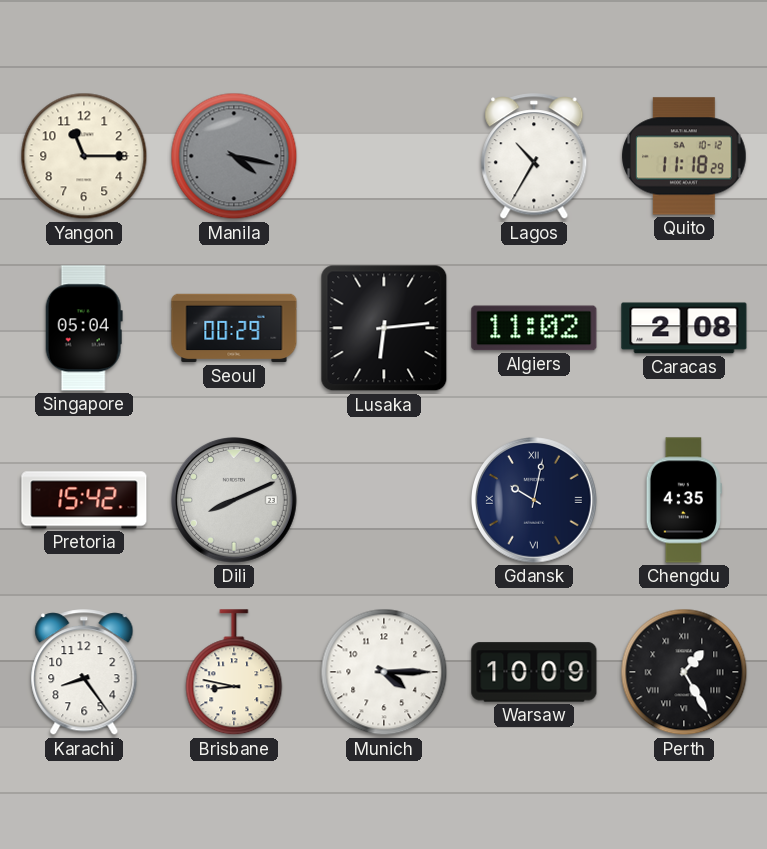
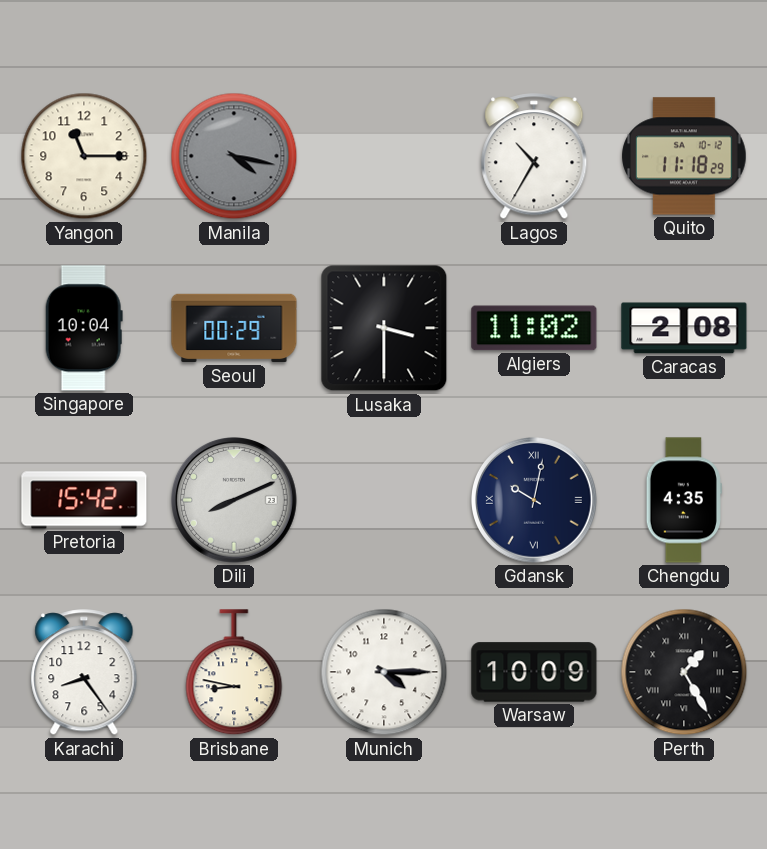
Singapore: 05:04 -> 10:04 (84, 328)
Lusaka: 6:14 -> 3:30 (384, 328)
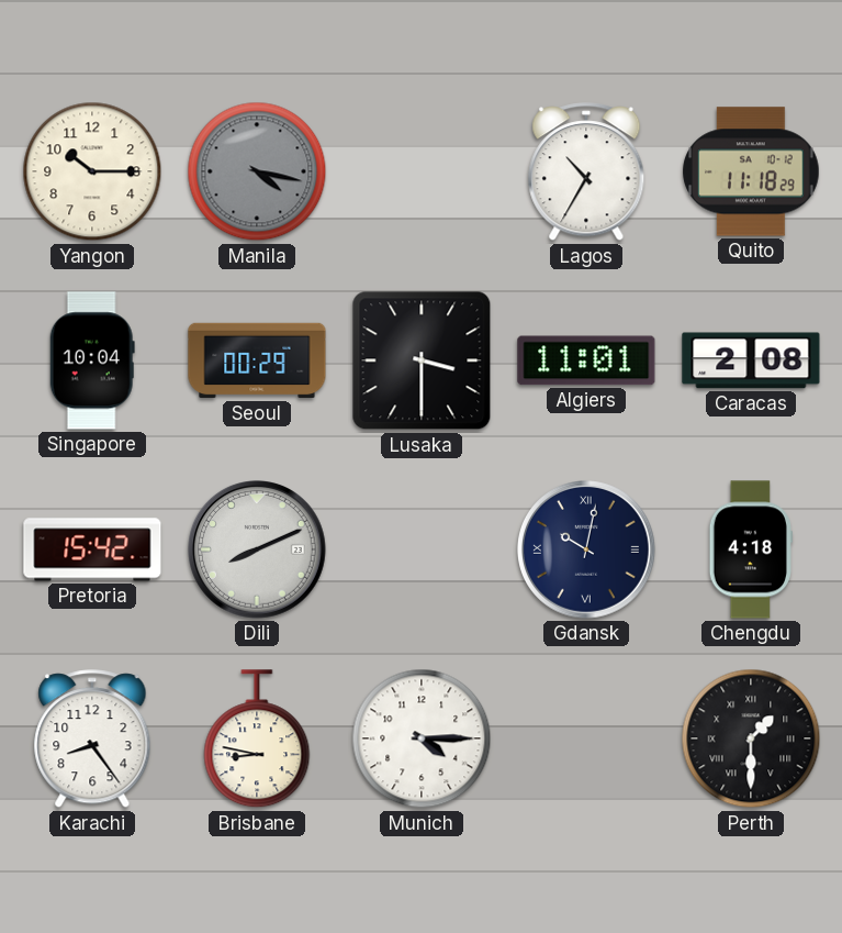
Yangon: 11:15 -> 10:15 (92, 171)
Algiers: 11:02 -> 11:01 (586, 360)
Chengdu: 4:35 -> 4:18 (751, 549)
Warsaw: 10:09 -> none (534, 672)
Perth: 1:25 -> 1:30 (751, 738)
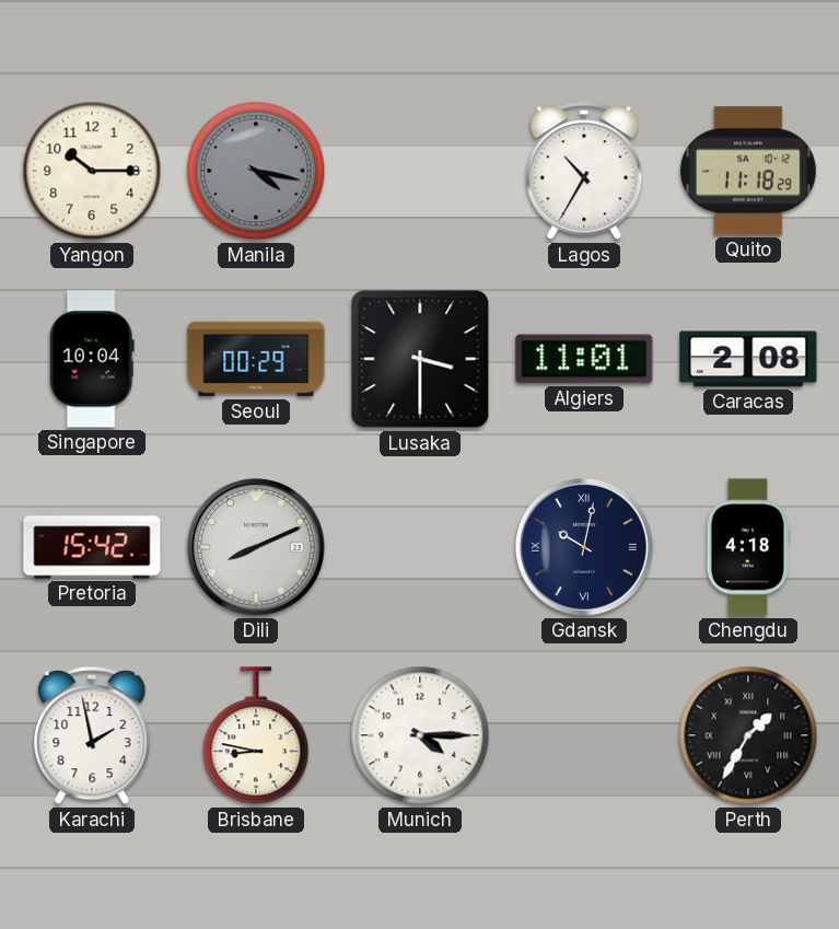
Karachi: 8:24 -> 1:58 (92, 736)
Perth: 1:30 -> 1:35 (748, 735)
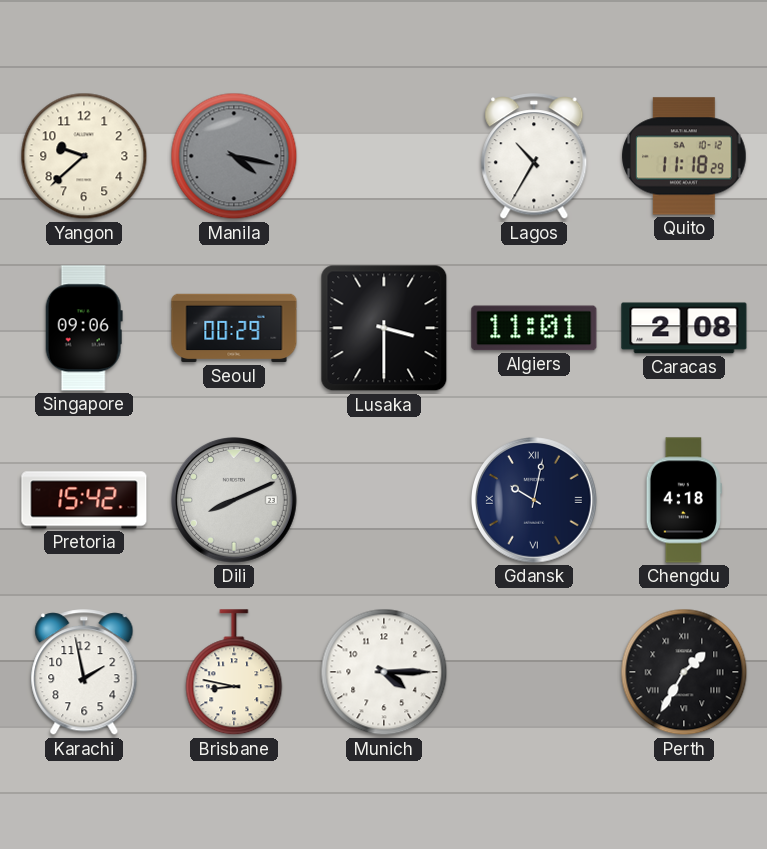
Yangon: 10:15 -> 9:38 (84, 156)
Singapore: 10:04 -> 09:06 (84, 328)
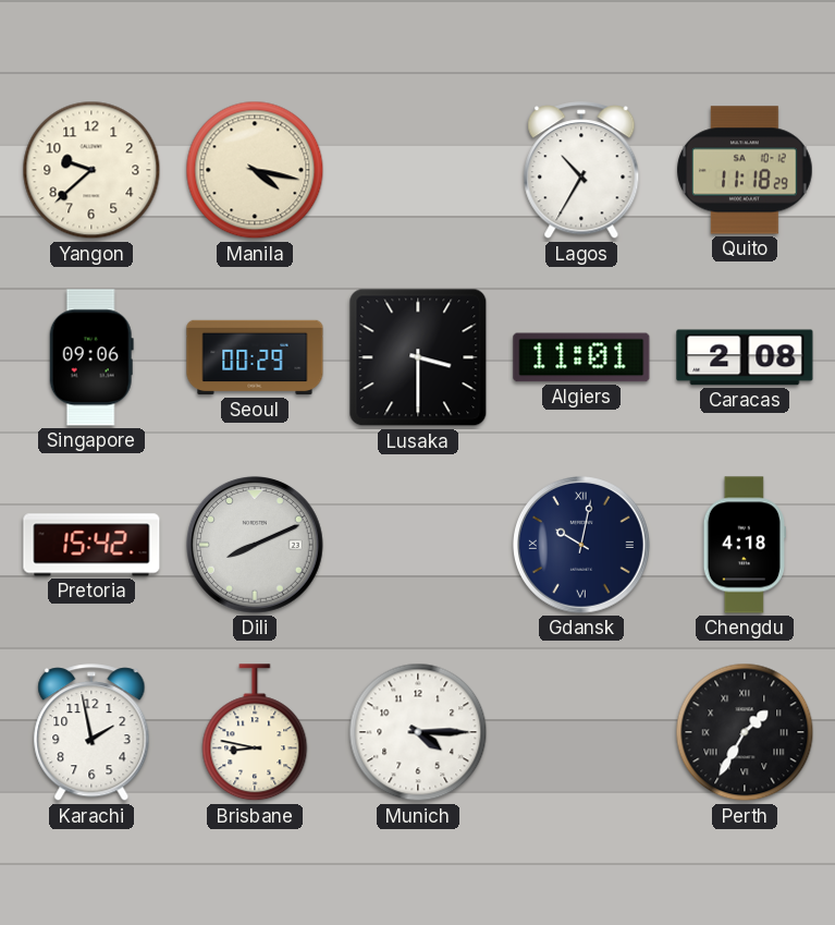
Manila dial: grey -> cream (255, 170)
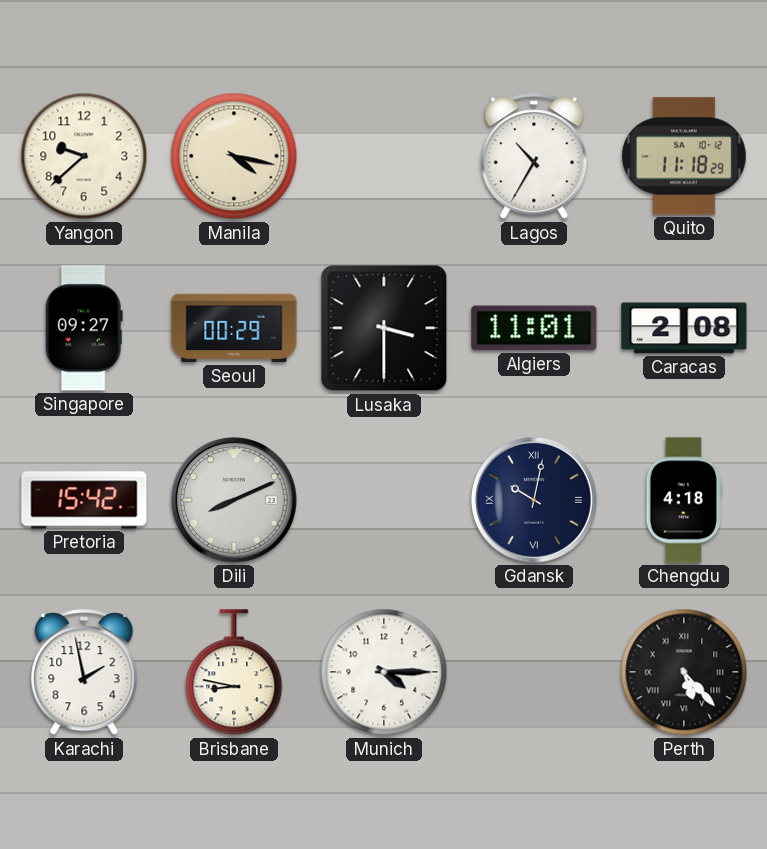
Singapore: 09:06 -> 09:27 (84, 328)
Perth: 1:35 -> 5:23 (684, 672)
